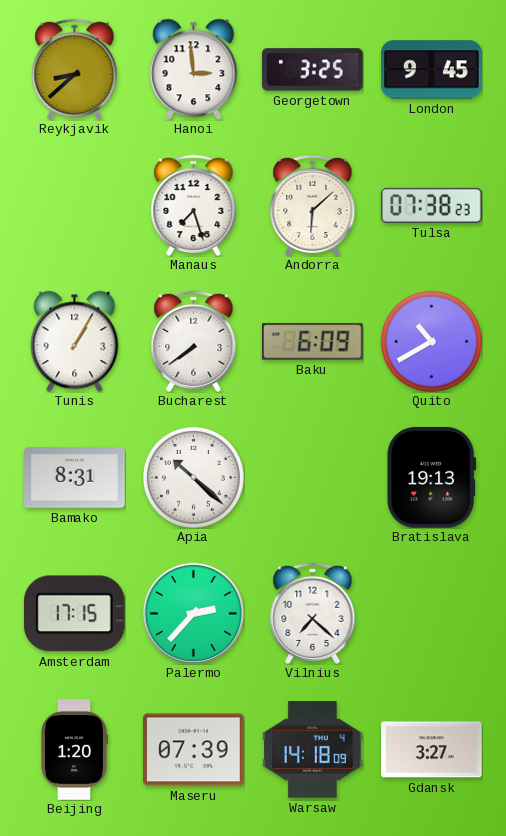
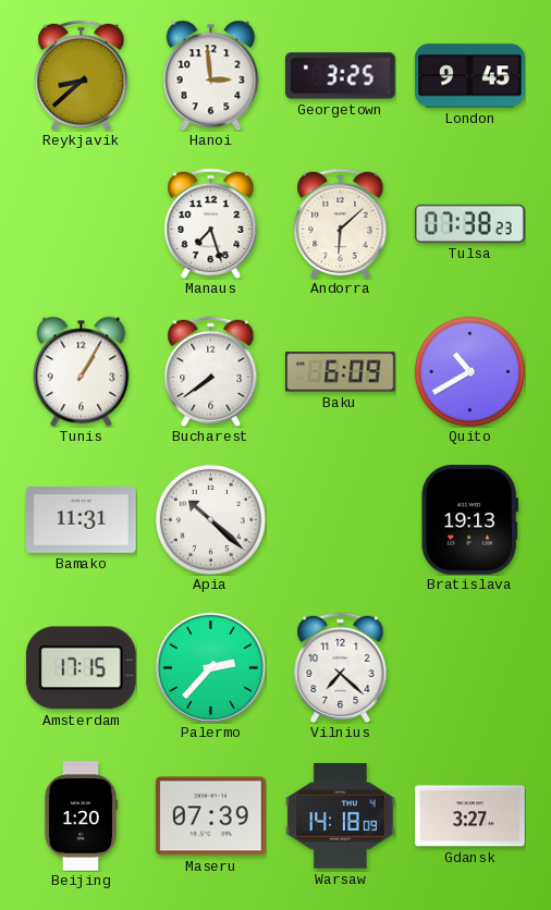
Bamako: 8:31 -> 11:31 (82, 520)
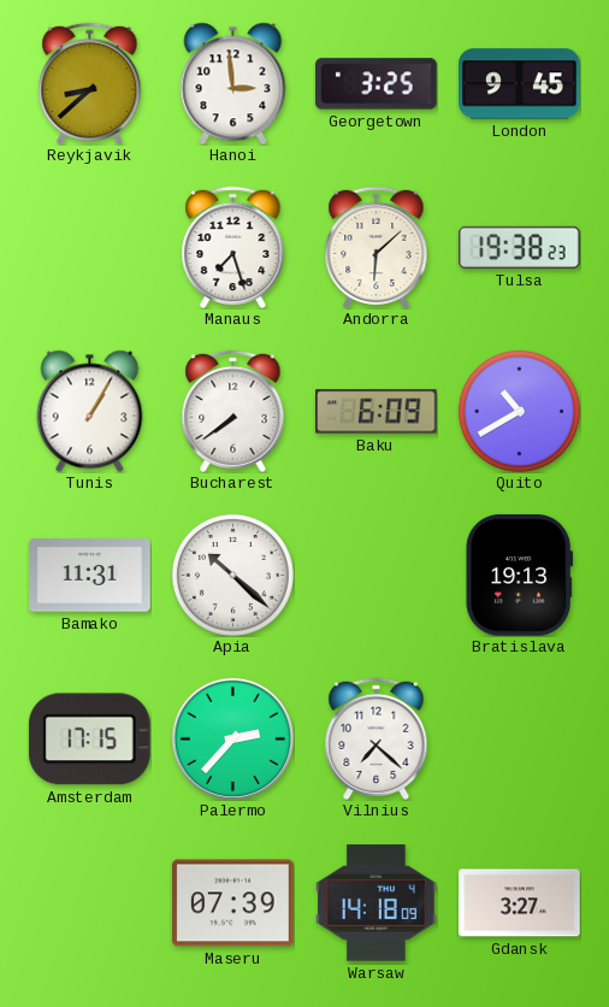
Tulsa: 07:38 -> 19:38 (520, 247)
Beijing: 1:20 -> none (81, 816)
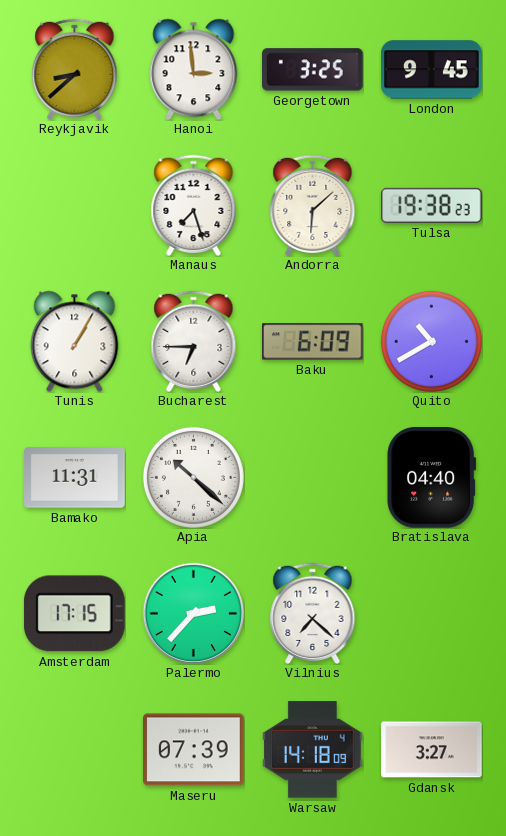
Bucharest: 7:39 -> 6:45 (194, 341)
Bratislava: 19:13 -> 04:40 (432, 478)
